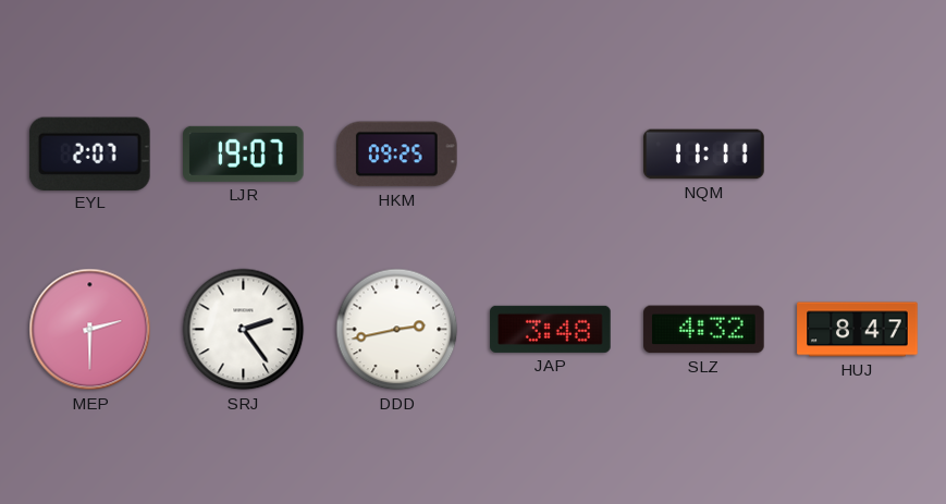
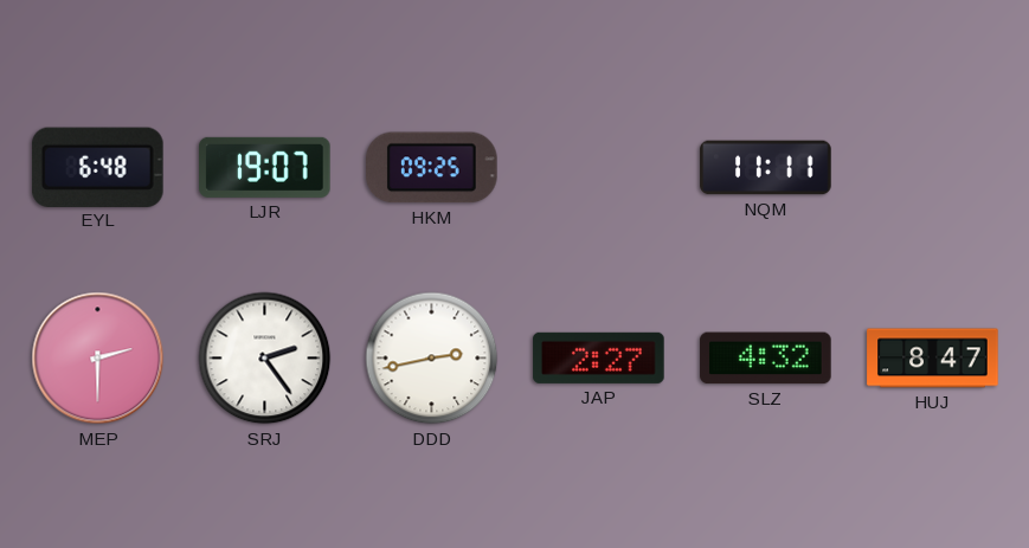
EYL: 2:07 -> 6:48 (97, 167)
JAP: 3:48 -> 2:27 (599, 357)
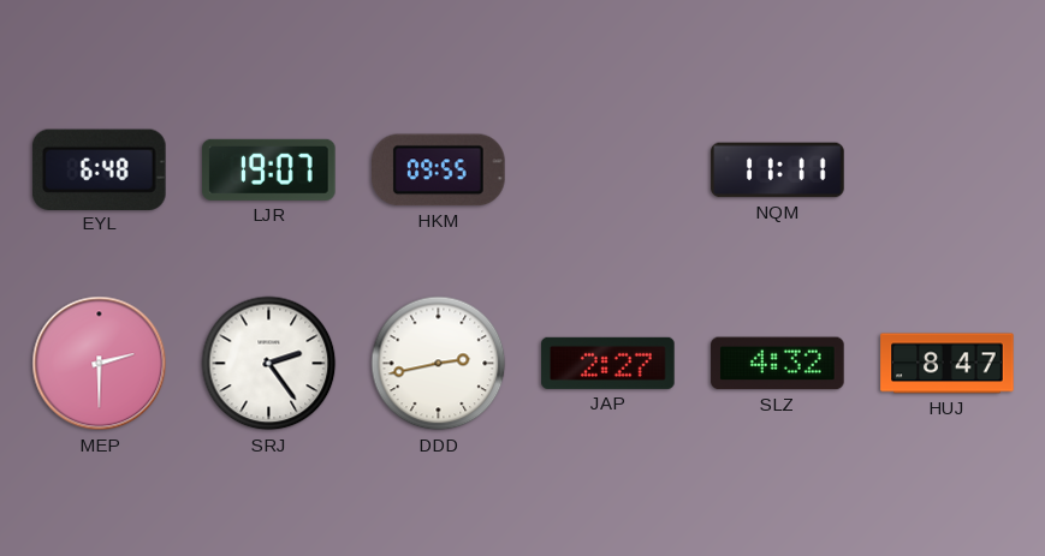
HKM: 09:25 -> 09:55 (439, 171)
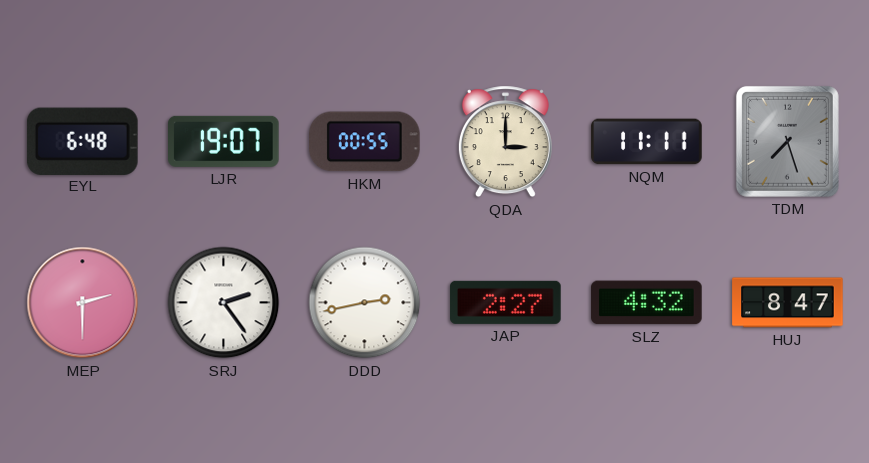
HKM: 09:55 -> 00:55 (365, 142)
QDA: none -> 3:00 (505, 142)
TDM: none -> 7:27 (787, 141)
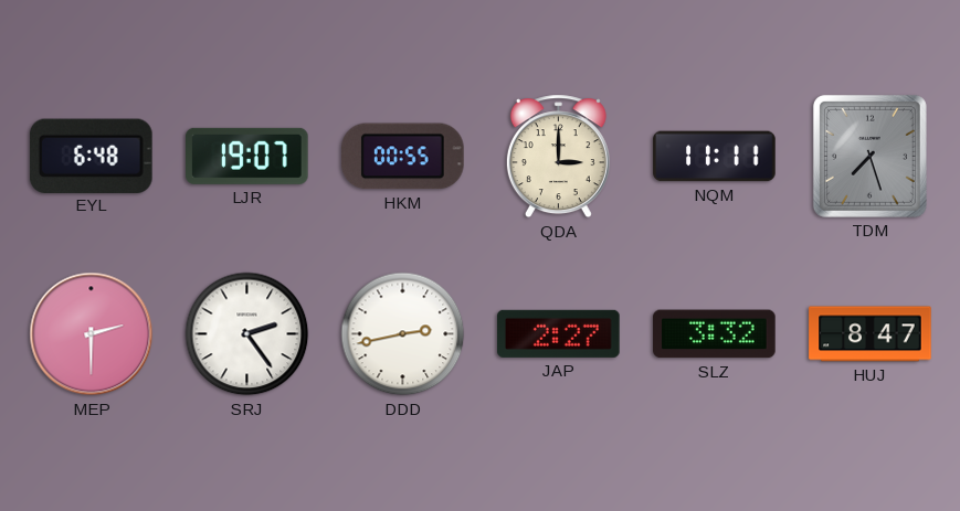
SLZ: 4:32 -> 3:32 (715, 334)
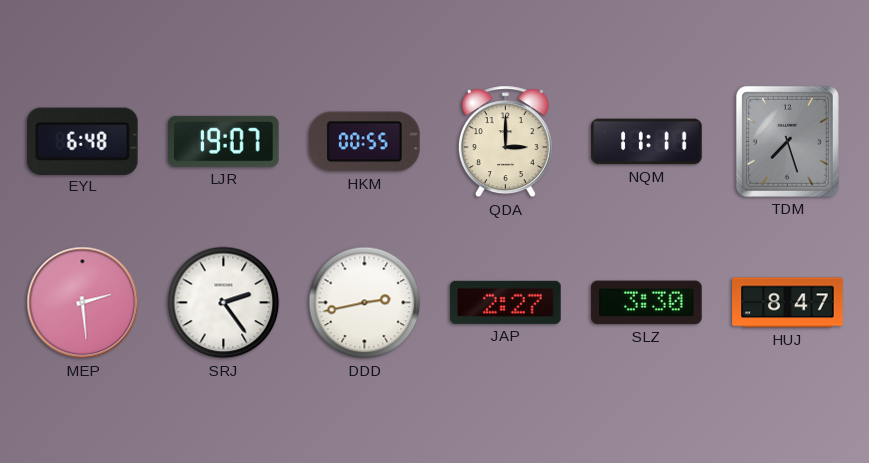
MEP: 2:30 -> 2:29 (83, 303)
SLZ: 3:32 -> 3:30 (647, 303)
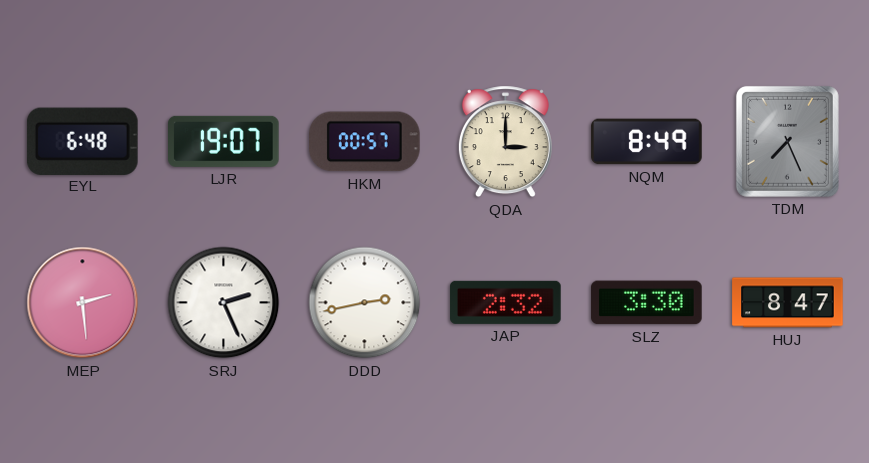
HKM: 00:55 -> 00:57 (365, 142)
NQM: 11:11 -> 8:49 (647, 142)
TDM: 7:27 -> 7:26 (787, 141)
SRJ: 2:24 -> 2:26 (224, 303)
JAP: 2:27 -> 2:32 (506, 302)
